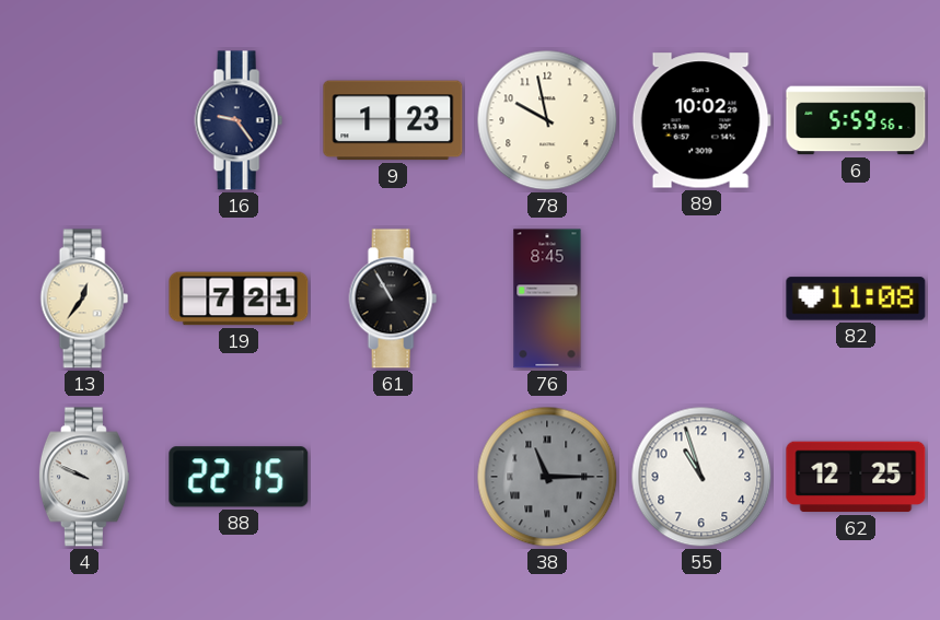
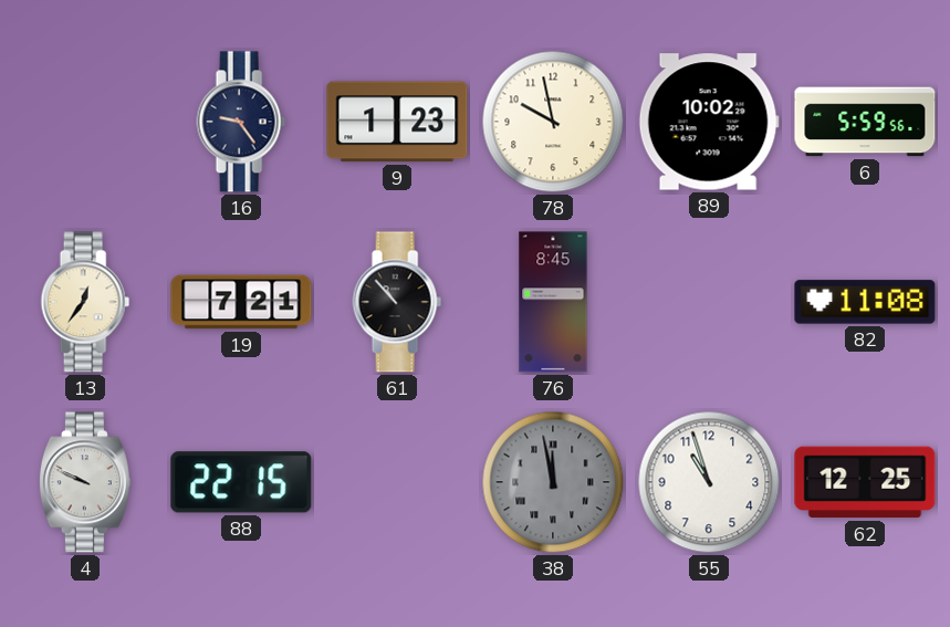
61: 10:55 -> 10:53 (397, 302)
38: 11:15 -> 11:58 (553, 482)
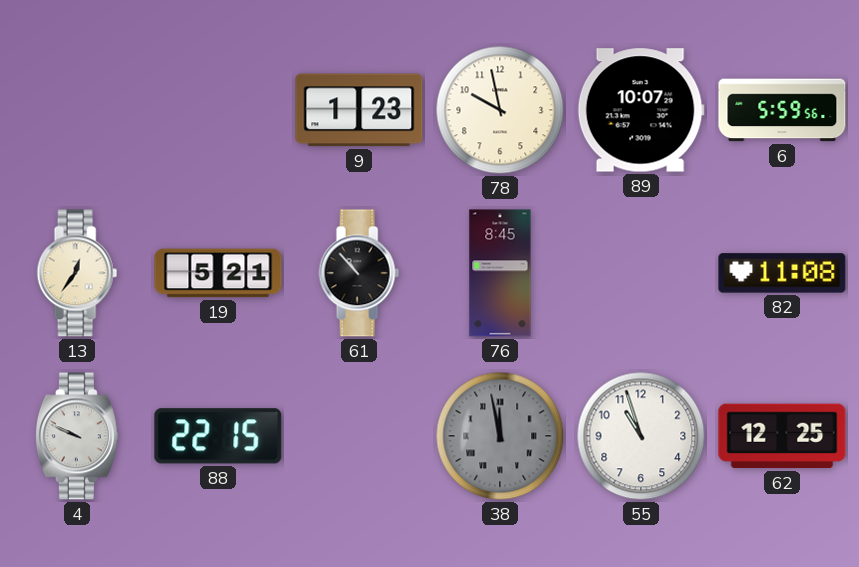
16: 9:24 -> none (241, 122)
89: 10:02 -> 10:07 (641, 110)
19: 7:21 -> 5:21 (218, 273)
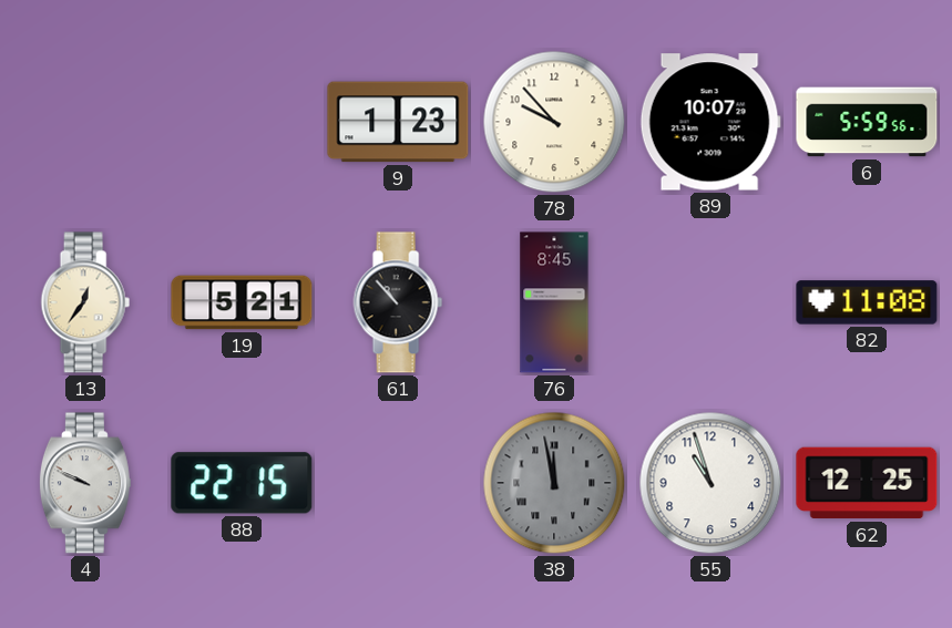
78: 9:58 -> 9:53 (554, 122)
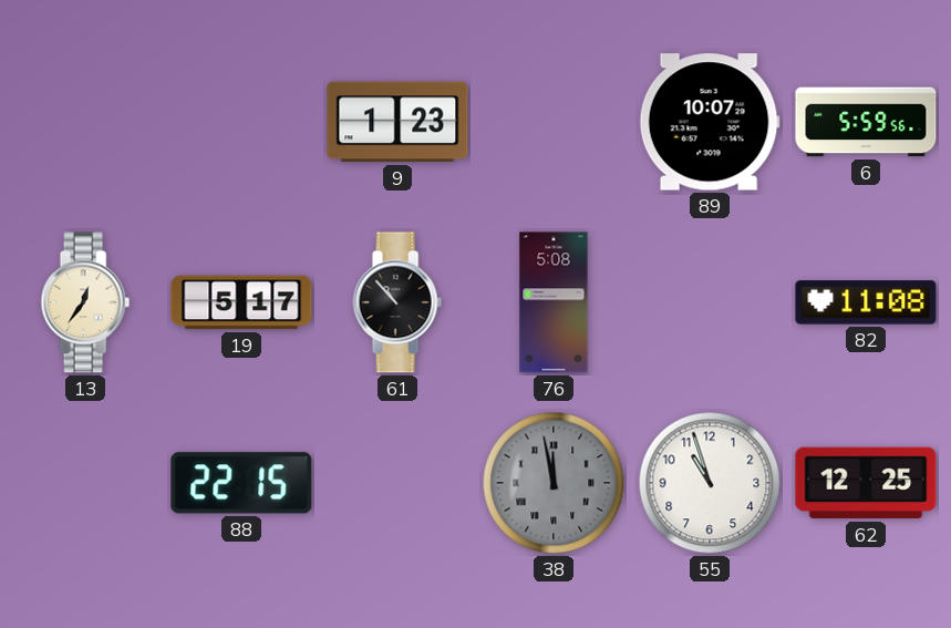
78: 9:53 -> none (554, 122)
19: 5:21 -> 5:17 (241, 302)
76: 8:45 -> 5:08 (554, 302)
4: 9:49 -> none (85, 483)
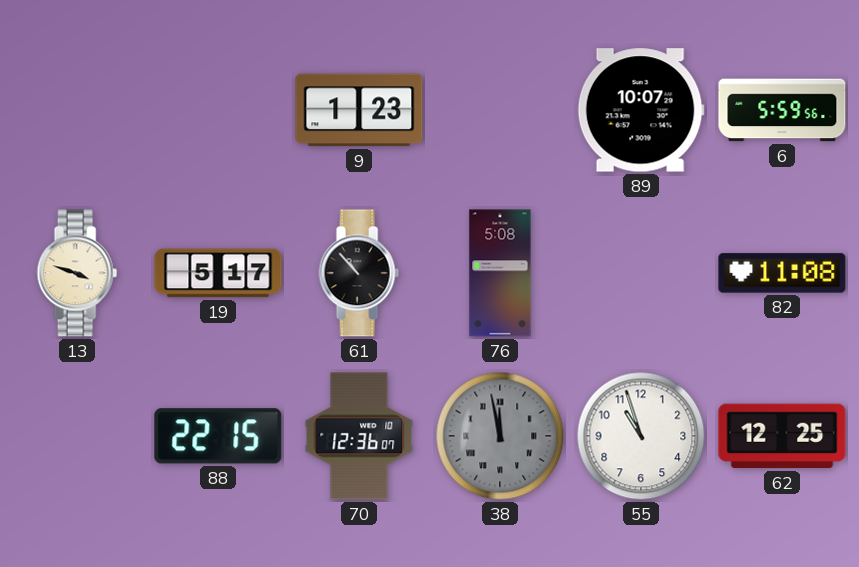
13: 12:36 -> 3:48 (77, 273)
70: none -> 12:36 (359, 436)
